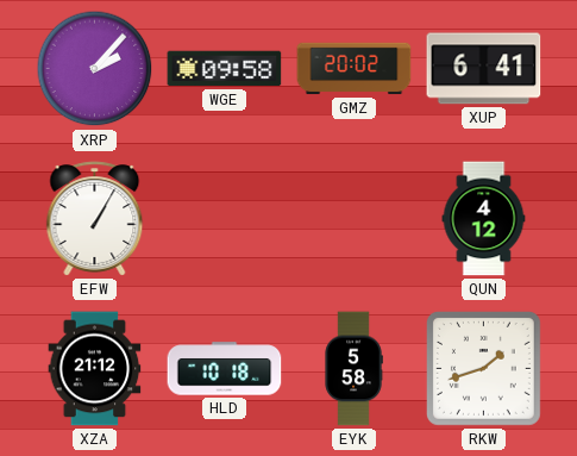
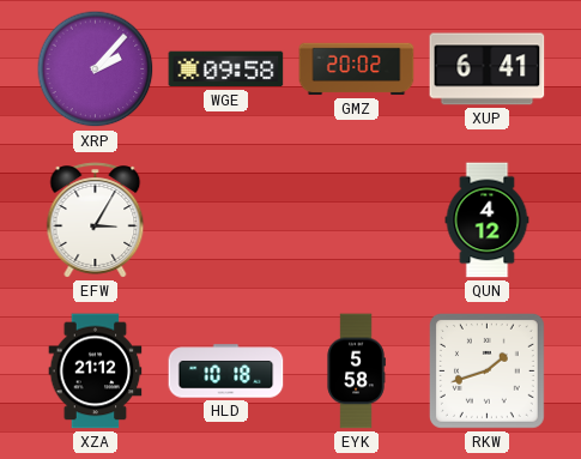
EFW: 1:05 -> 3:05 (96, 221)
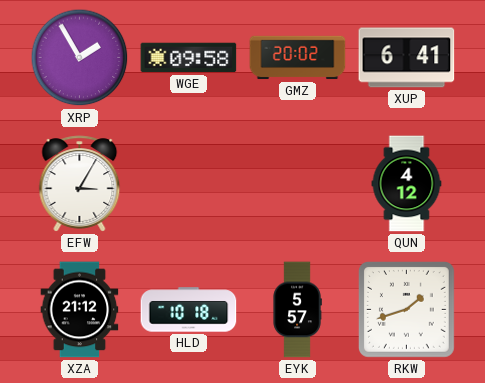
XRP: 2:07 -> 1:55 (80, 58)
EYK: 5:58 -> 5:57 (297, 310)
